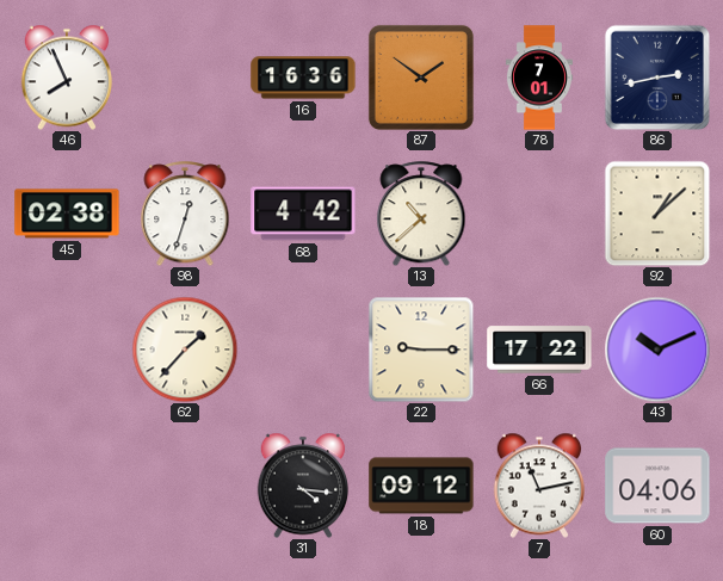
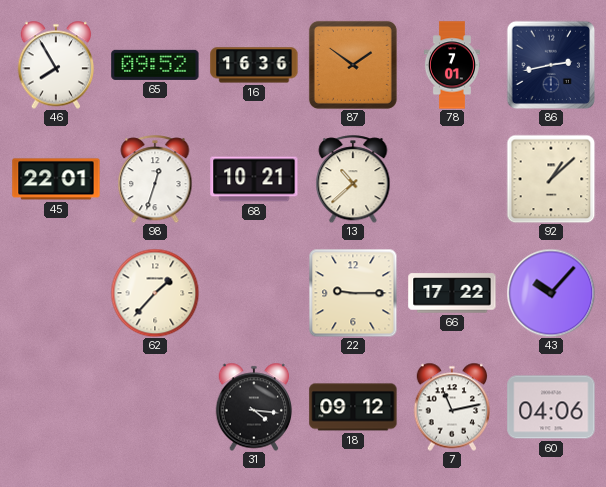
46: 7:56 -> 7:55 (56, 65)
65: none -> 09:52 (155, 65)
45: 02:38 -> 22:01 (56, 179)
68: 4:42 -> 10:21 (254, 179)
43: 10:11 -> 10:07 (551, 293)
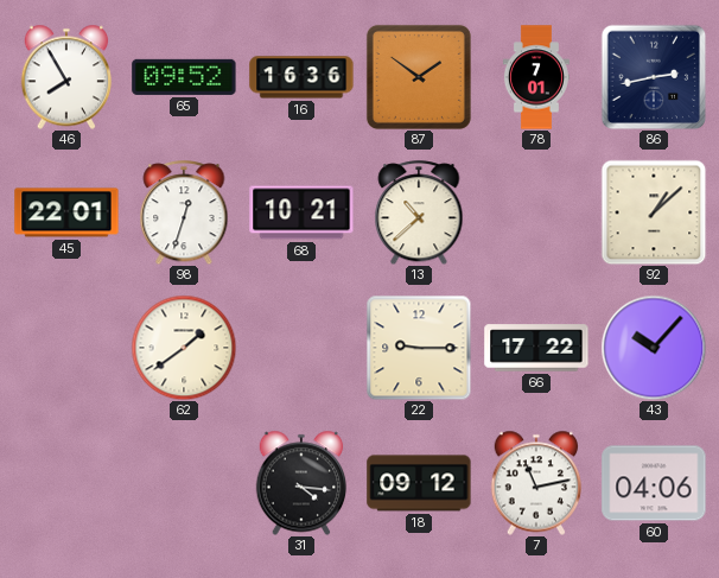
62: 1:37 -> 1:39 (184, 348)
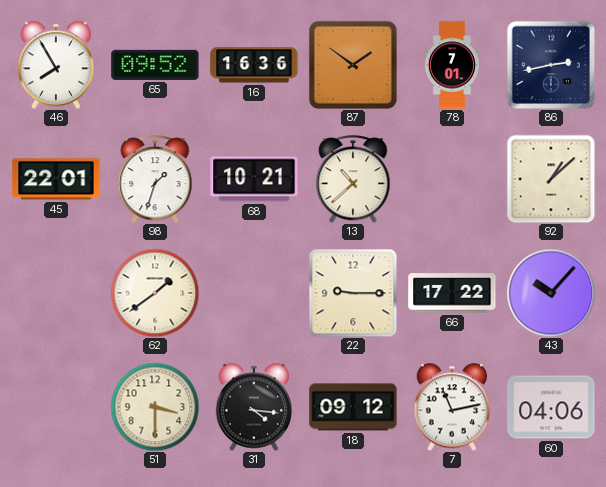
98: 12:33 -> 1:33 (155, 179)
51: none -> 3:30 (155, 407)
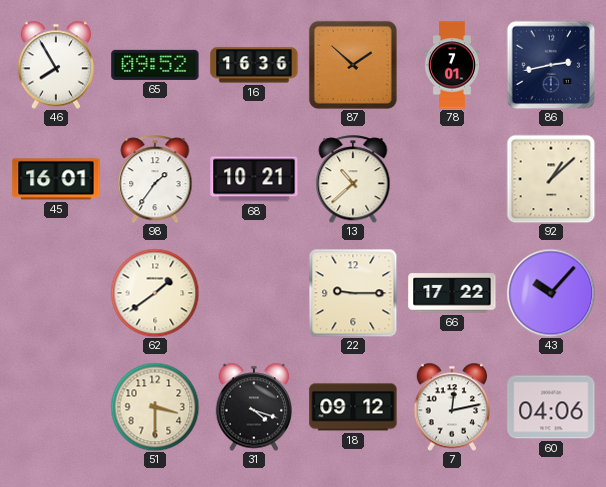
87: 1:51 -> 1:52 (353, 65)
45: 22:01 -> 16:01 (56, 179)
98: 1:33 -> 1:36 (155, 179)
31: 4:16 -> 4:18 (254, 407)
7: 11:13 -> 12:13 (452, 407)
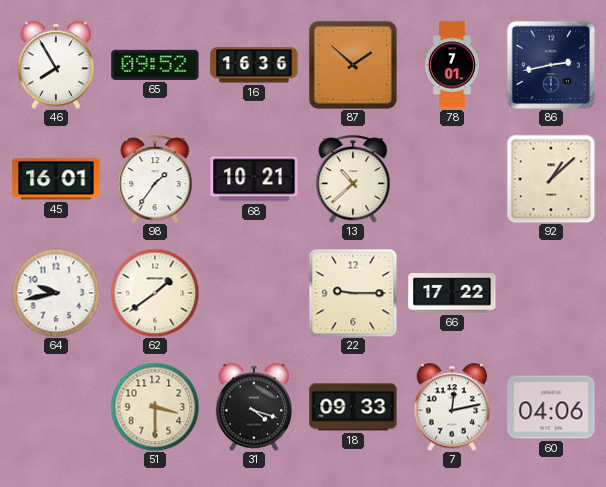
64: none -> 9:43 (56, 293)
43: 10:07 -> none (551, 293)
18: 09:12 -> 09:33 (353, 407)
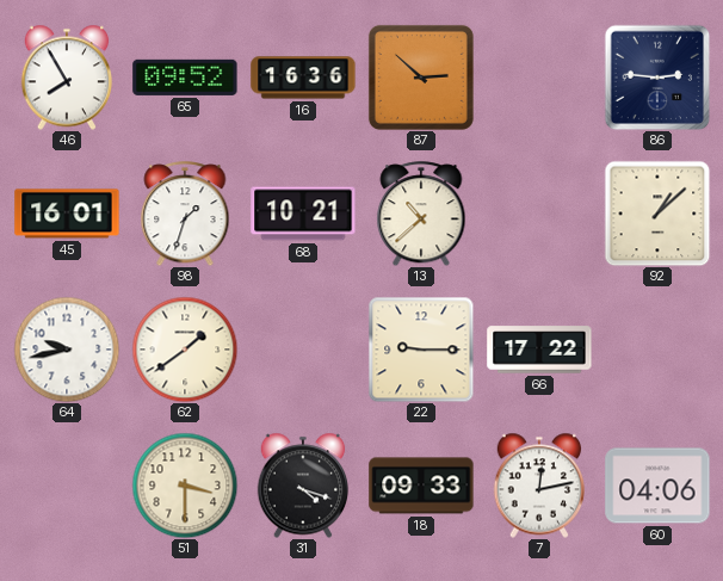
87: 1:52 -> 2:52 (421, 78)
78: 7:01 -> none (452, 65)
86: 2:43 -> 2:46 (657, 78)
98: 1:36 -> 1:33 (185, 214)
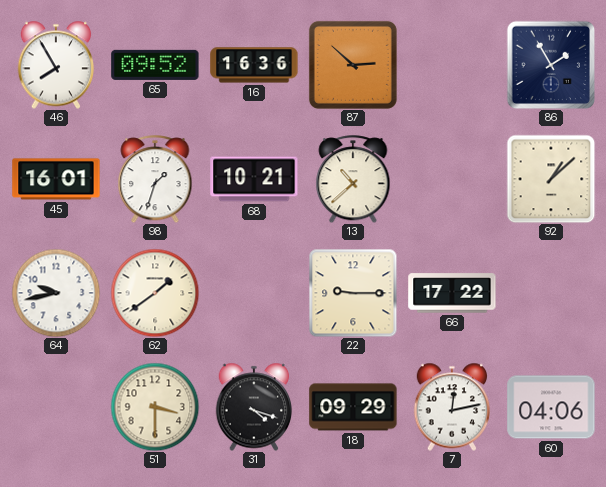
86: 2:46 -> 1:55 (551, 65)
18: 09:33 -> 09:29 (353, 407)
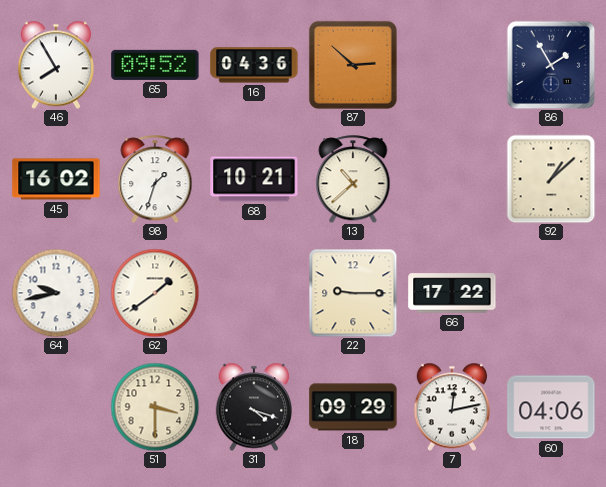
16: 16:36 -> 04:36 (254, 65)
45: 16:01 -> 16:02 (56, 179)
